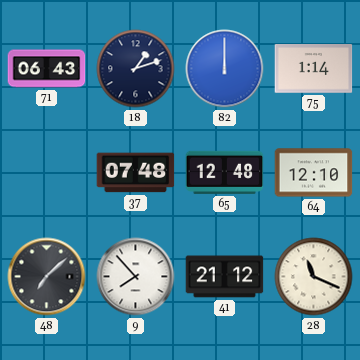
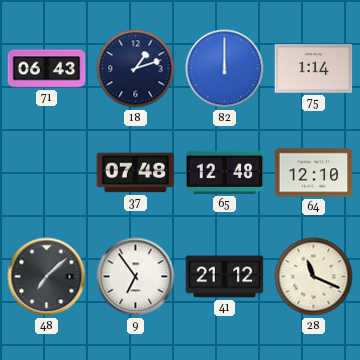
9: 7:53 -> 6:54 (136, 277)
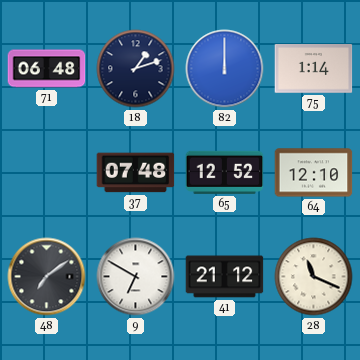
71: 06:43 -> 06:48 (47, 69)
65: 12:48 -> 12:52 (225, 172)
48: 7:08 -> 7:09 (47, 277)
9: 6:54 -> 6:50 (136, 277)
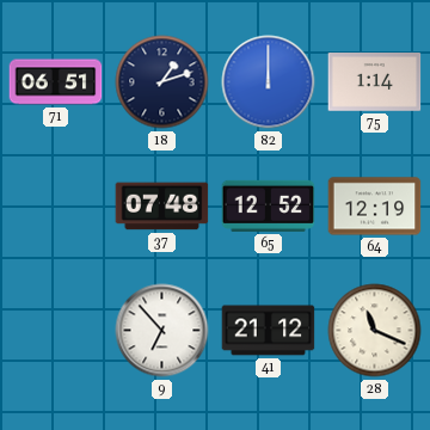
71: 06:48 -> 06:51 (56, 82)
64: 12:10 -> 12:19 (375, 207)
48: 7:09 -> none (47, 277)
9: 6:50 -> 6:53 (162, 331)
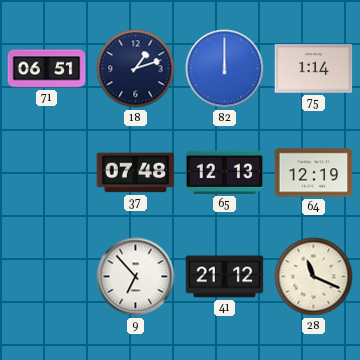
65: 12:52 -> 12:13 (225, 172)
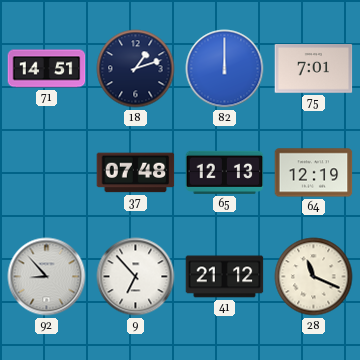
71: 06:51 -> 14:51 (47, 69)
75: 1:14 -> 7:01 (314, 69)
92: none -> 8:53 (47, 277)
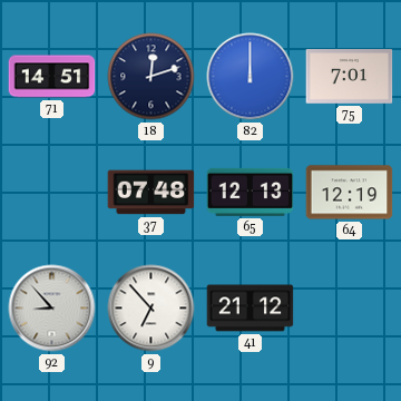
18: 1:12 -> 12:12 (151, 77)
28: 11:19 -> none (314, 277)
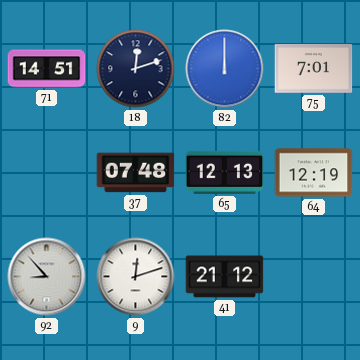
9: 6:53 -> 12:12 (136, 277)
